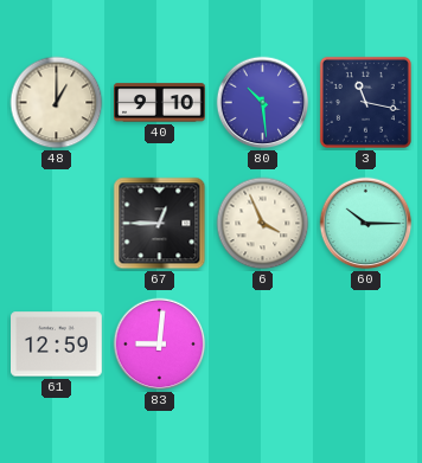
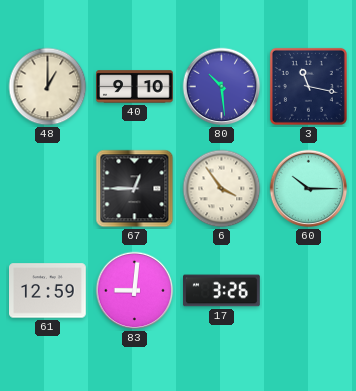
6: 3:56 -> 3:54 (222, 189)
17: none -> 3:26 (222, 291)
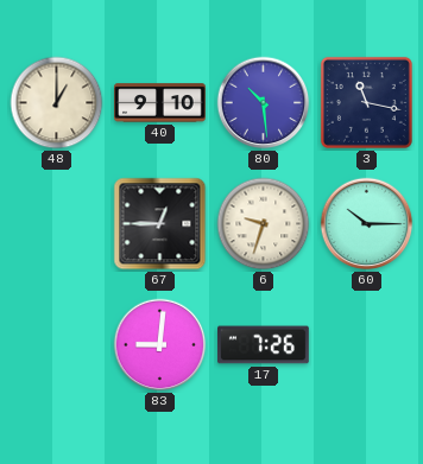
6: 3:54 -> 9:33 (264, 224)
61: 12:59 -> none (48, 291)
17: 3:26 -> 7:26 (264, 345)
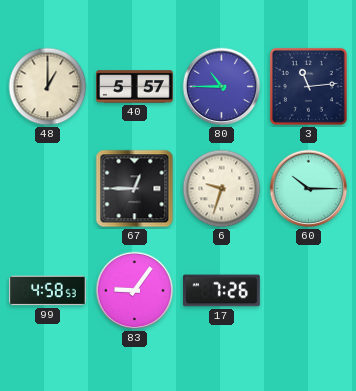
40: 9:10 -> 5:57 (135, 87)
80: 10:29 -> 10:45 (222, 87)
3: 11:17 -> 11:14 (308, 86)
99: none -> 4:58 (48, 291)
83: 9:01 -> 9:06 (135, 291)
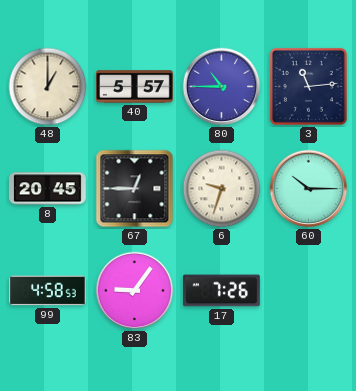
8: none -> 20:45 (48, 189)
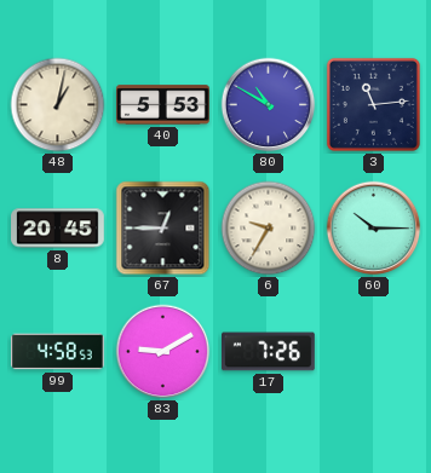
48: 1:00 -> 1:02 (58, 105)
40: 5:57 -> 5:53 (163, 105)
80: 10:45 -> 10:50 (269, 105)
6: 9:33 -> 9:35 (269, 229)
83: 9:06 -> 9:10 (163, 352)
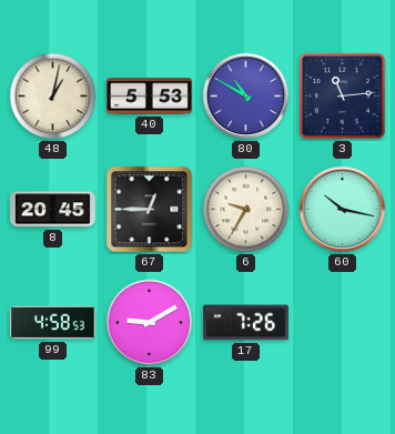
60: 10:15 -> 10:17 (343, 210)
